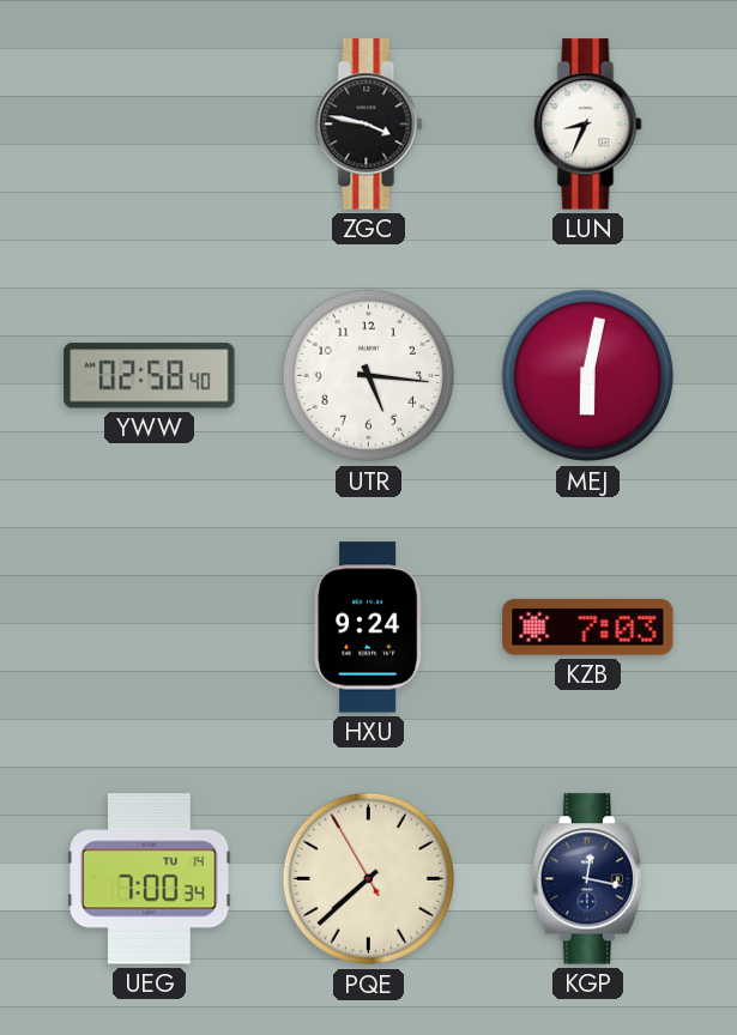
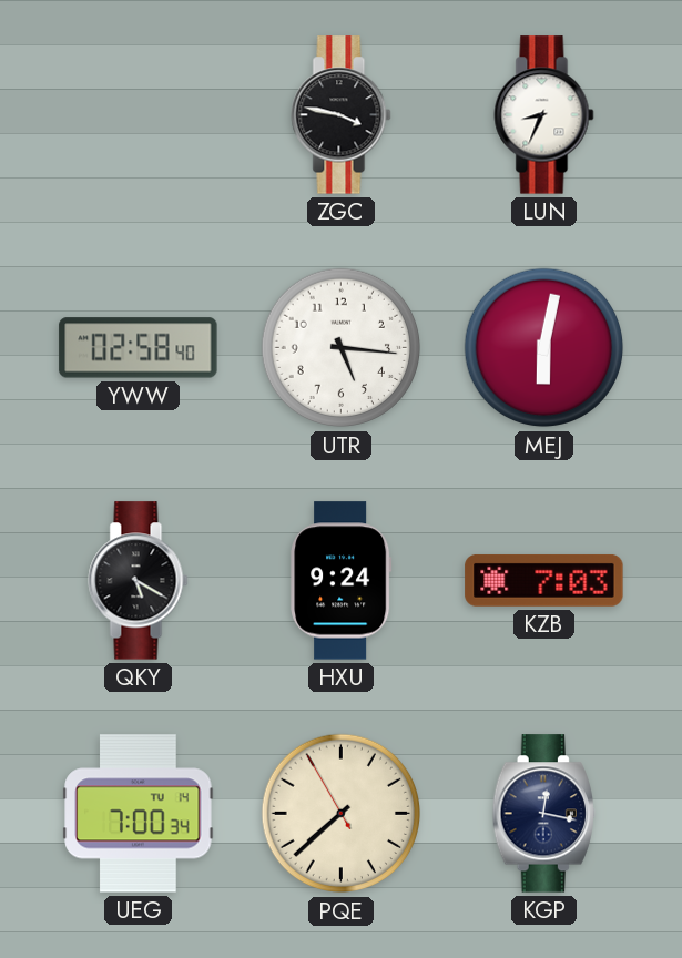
QKY: none -> 5:20 (139, 581)
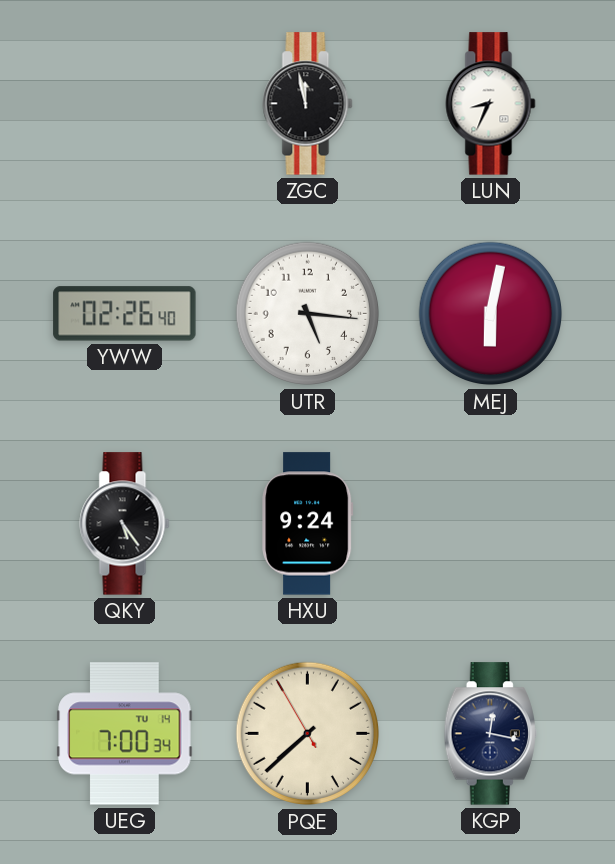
ZGC: 3:47 -> 11:58 (308, 104)
YWW: 02:58 -> 02:26 (125, 314)
QKY: 5:20 -> 5:24 (125, 524)
KZB: 7:03 -> none (544, 580)
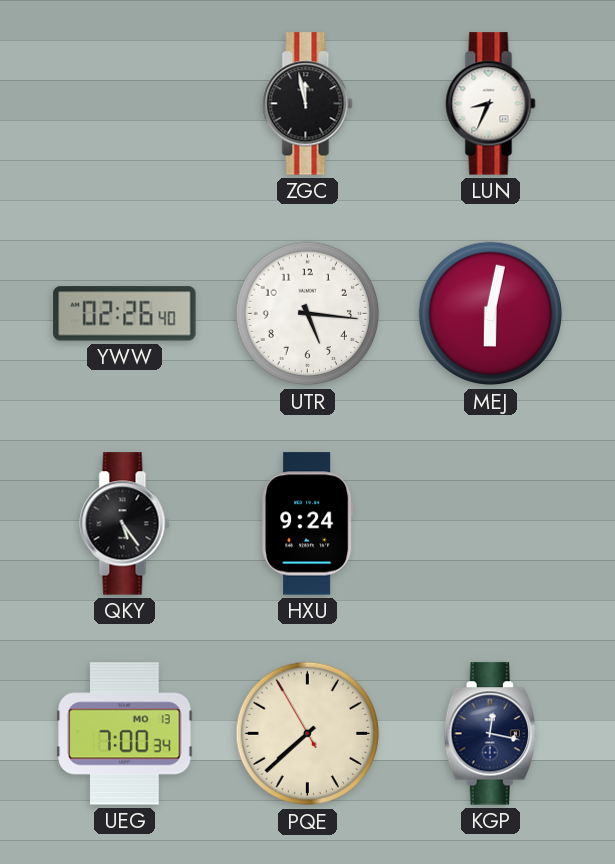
UEG date: TU 14 -> MO 13 (125, 734)
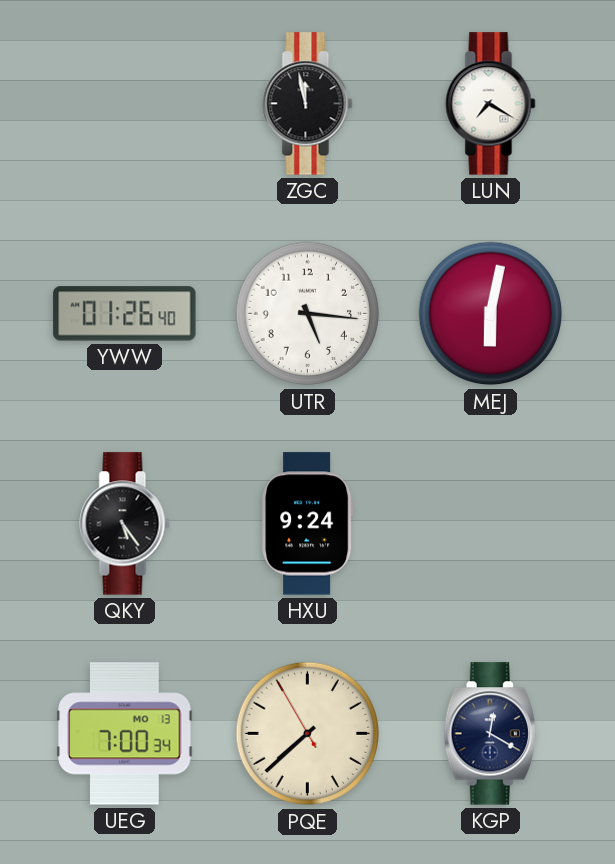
LUN: 8:34 -> 7:20 (491, 104)
YWW: 02:26 -> 01:26 (125, 314)
KGP: 12:17 -> 12:20 (490, 734)
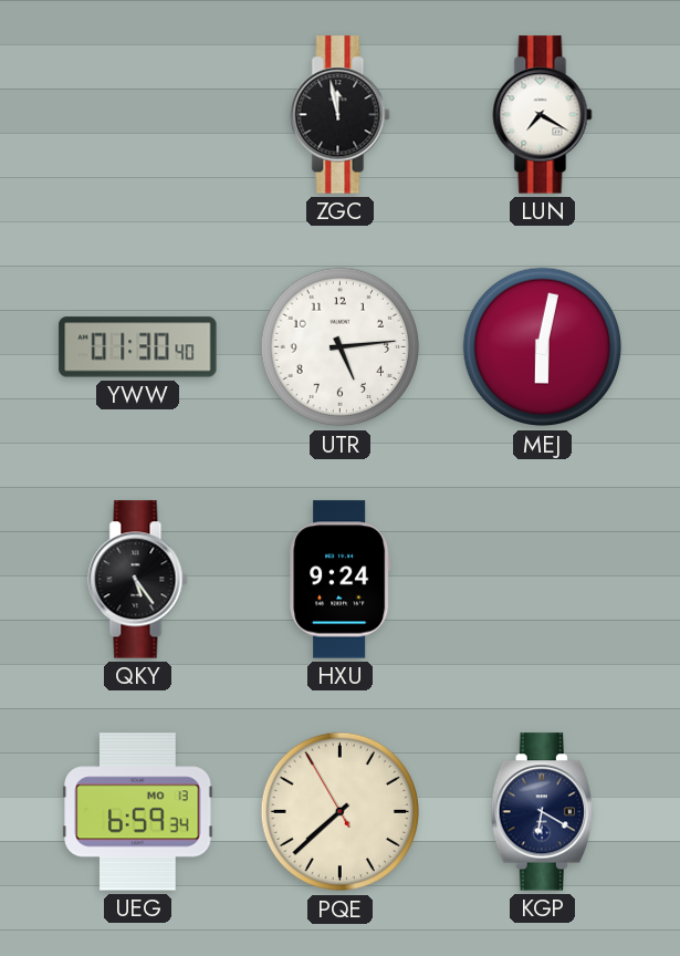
YWW: 01:26 -> 01:30 (138, 347)
UTR: 5:16 -> 5:14 (341, 347)
UEG: 7:00 -> 6:59 (138, 812)
KGP: 12:20 -> 6:20 (542, 812)
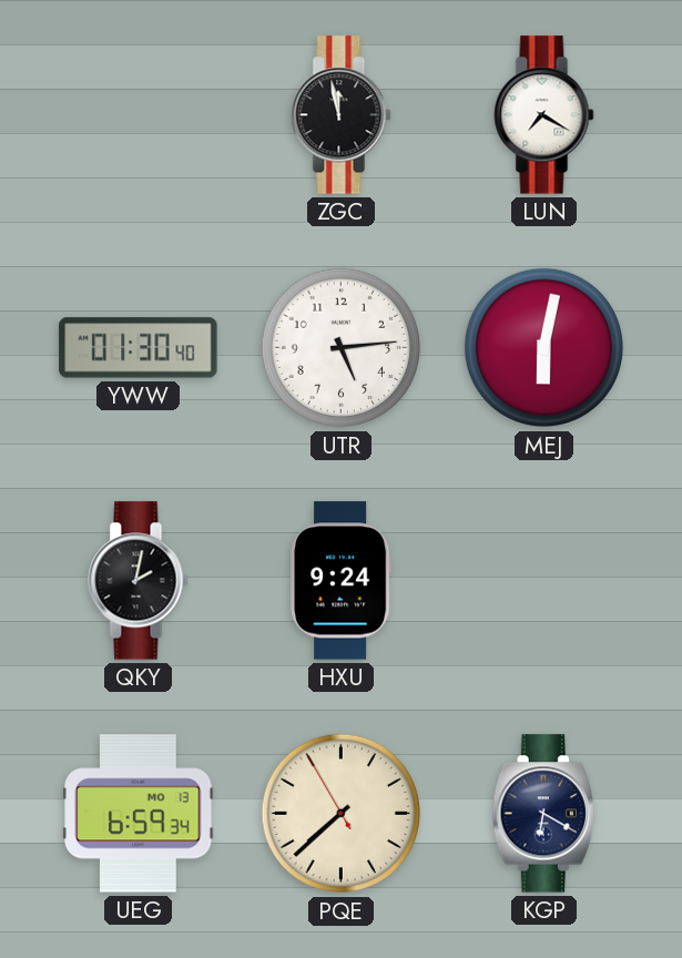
QKY: 5:24 -> 2:02 (139, 581)
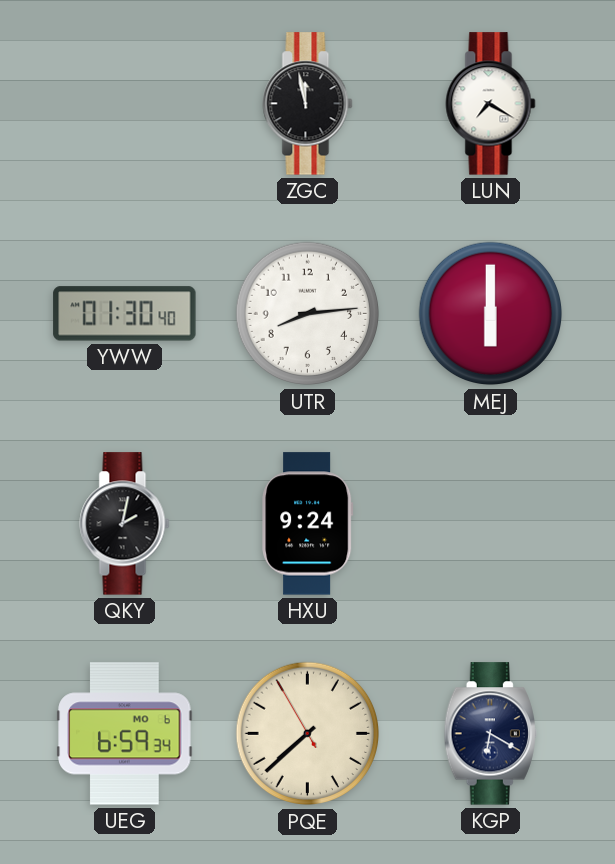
UTR: 5:14 -> 8:14 (308, 314)
MEJ: 6:02 -> 6:00 (491, 314)
UEG date: MO 13 -> MO 6 (125, 734)
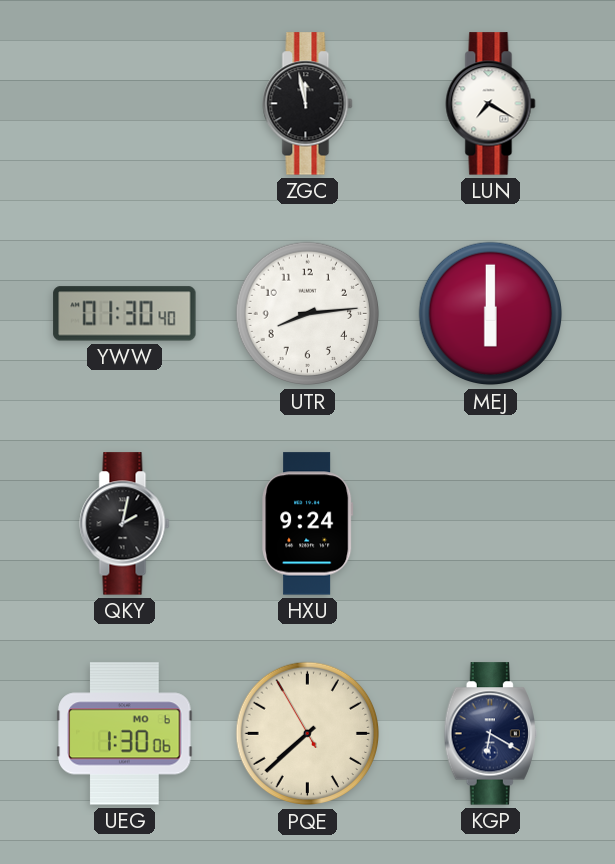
UEG: 6:59 -> 1:30 (125, 734)
